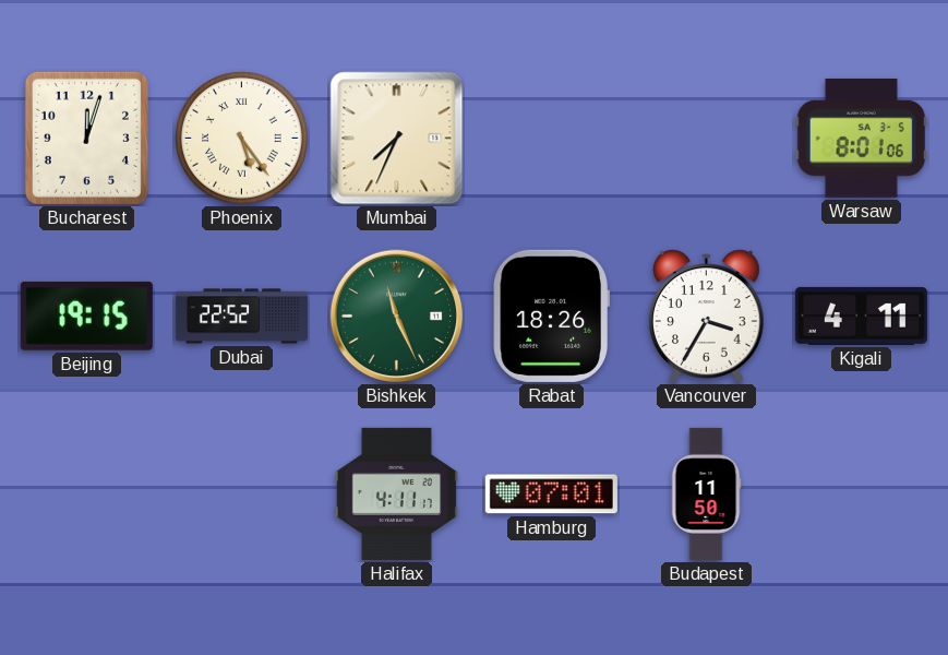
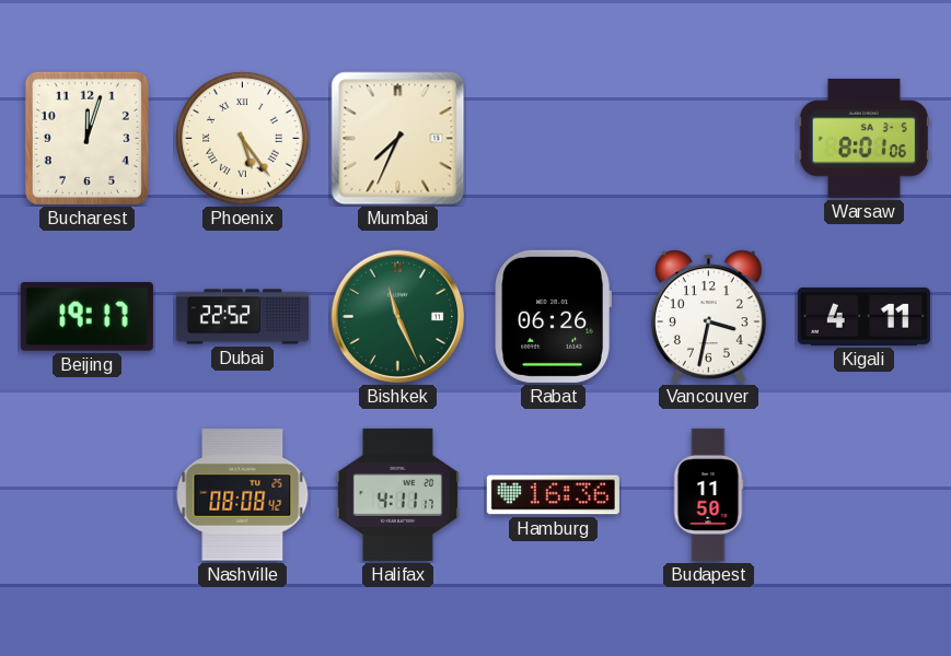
Beijing: 19:15 -> 19:17 (86, 316)
Rabat: 18:26 -> 06:26 (553, 316)
Vancouver: 3:35 -> 3:32 (709, 317)
Nashville: none -> 08:08 (243, 495)
Hamburg: 07:01 -> 16:36 (553, 495)
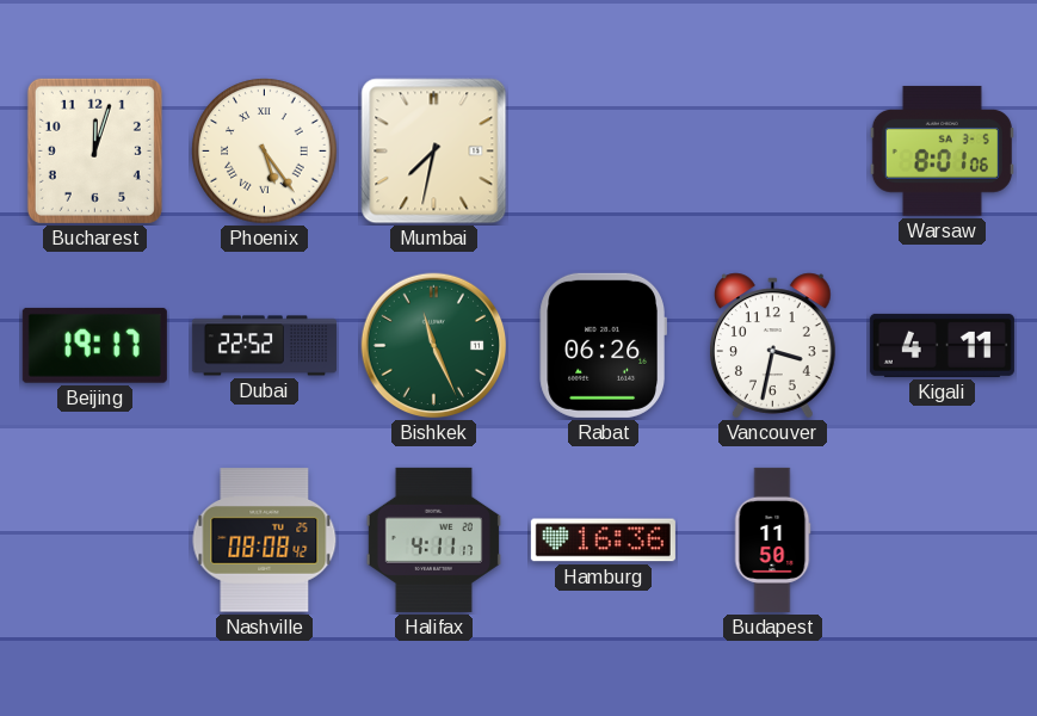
Mumbai: 7:34 -> 7:32 (434, 152)
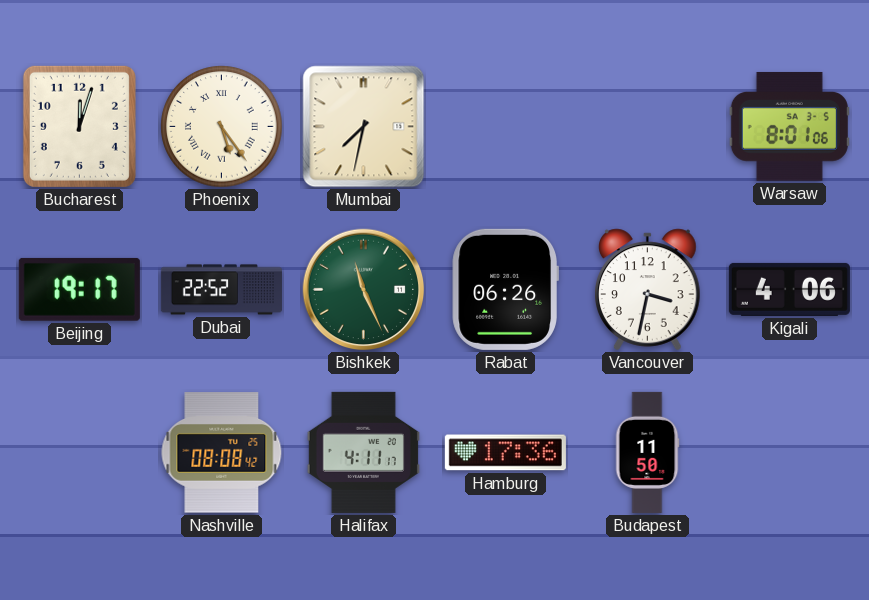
Kigali: 4:11 -> 4:06 (789, 289)
Hamburg: 16:36 -> 17:36 (505, 453)
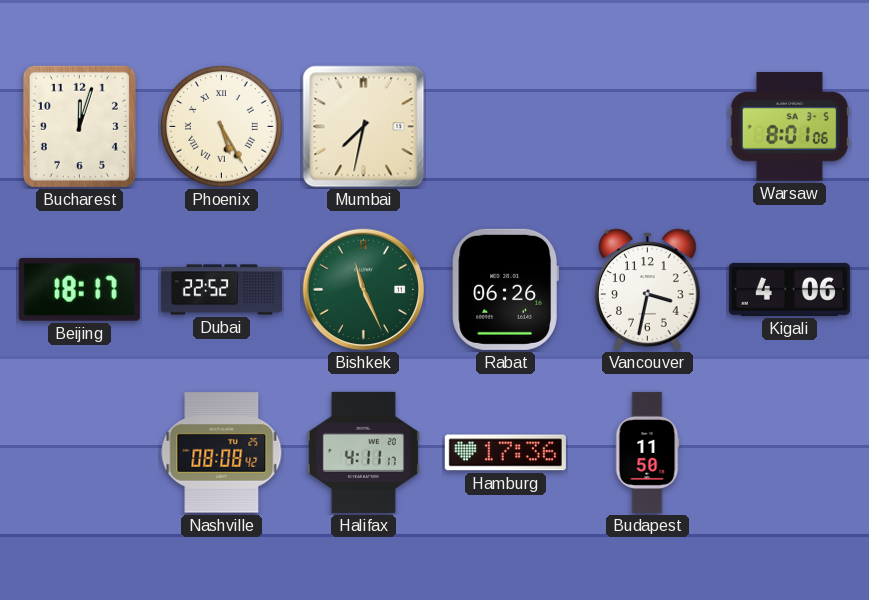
Phoenix: 5:24 -> 5:25 (222, 127)
Beijing: 19:17 -> 18:17 (79, 289)
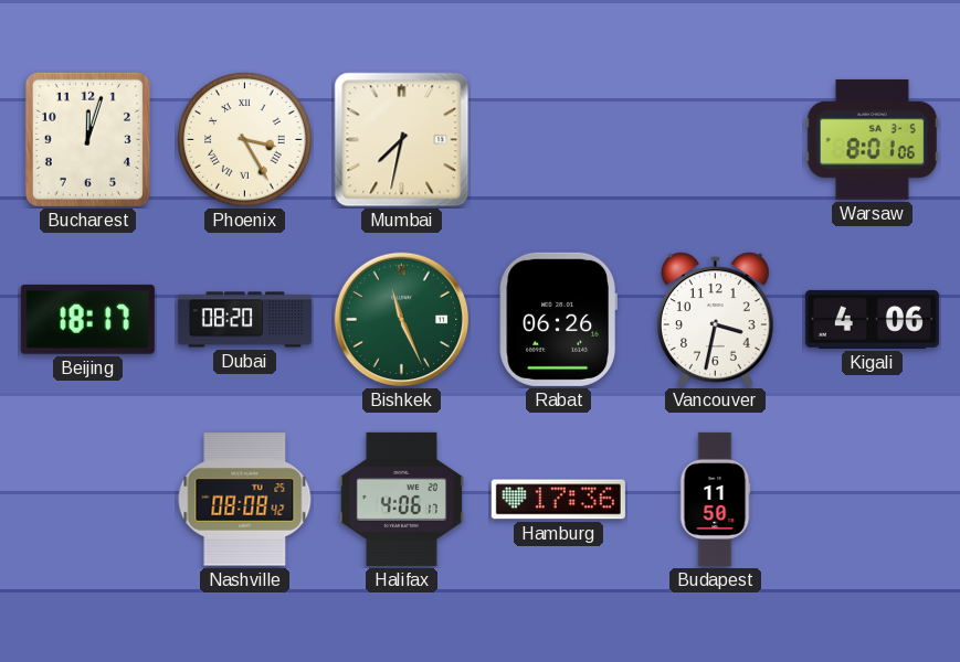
Phoenix: 5:25 -> 3:25 (245, 140)
Dubai: 22:52 -> 08:20 (244, 320)
Halifax: 4:11 -> 4:06 (401, 499)
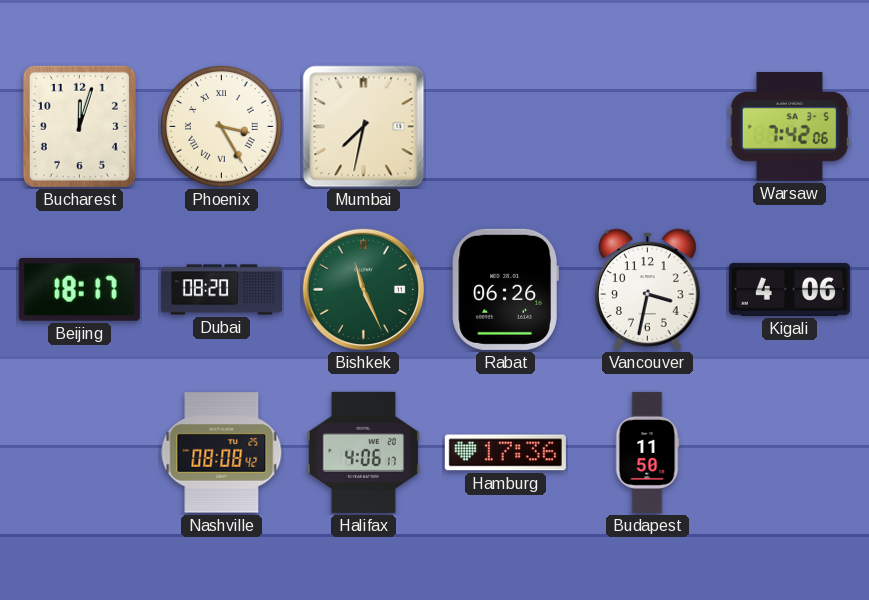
Warsaw: 8:01 -> 7:42 (789, 127)
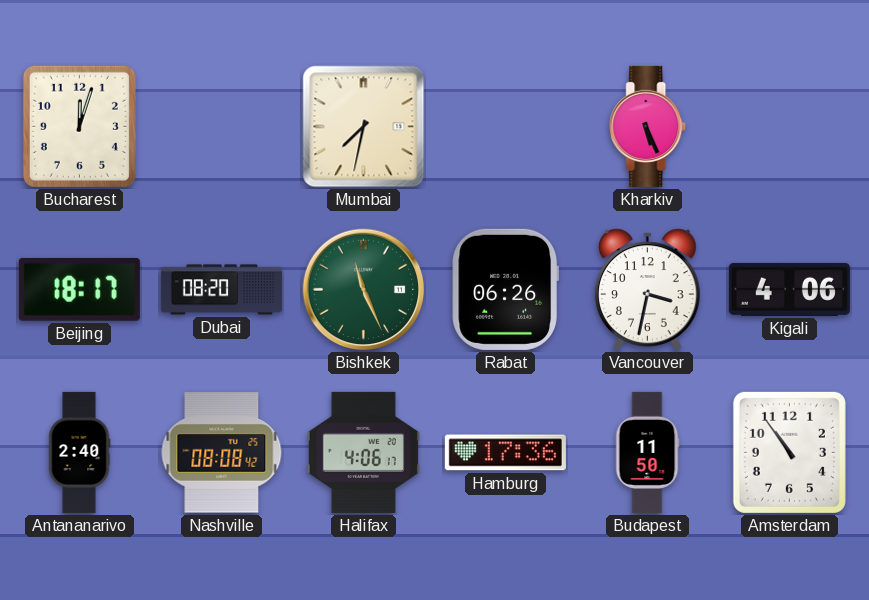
Phoenix: 3:25 -> none (222, 127)
Kharkiv: none -> 5:26 (648, 126)
Warsaw: 7:42 -> none (789, 127)
Antananarivo: none -> 2:40 (79, 452)
Amsterdam: none -> 10:54 (789, 452)
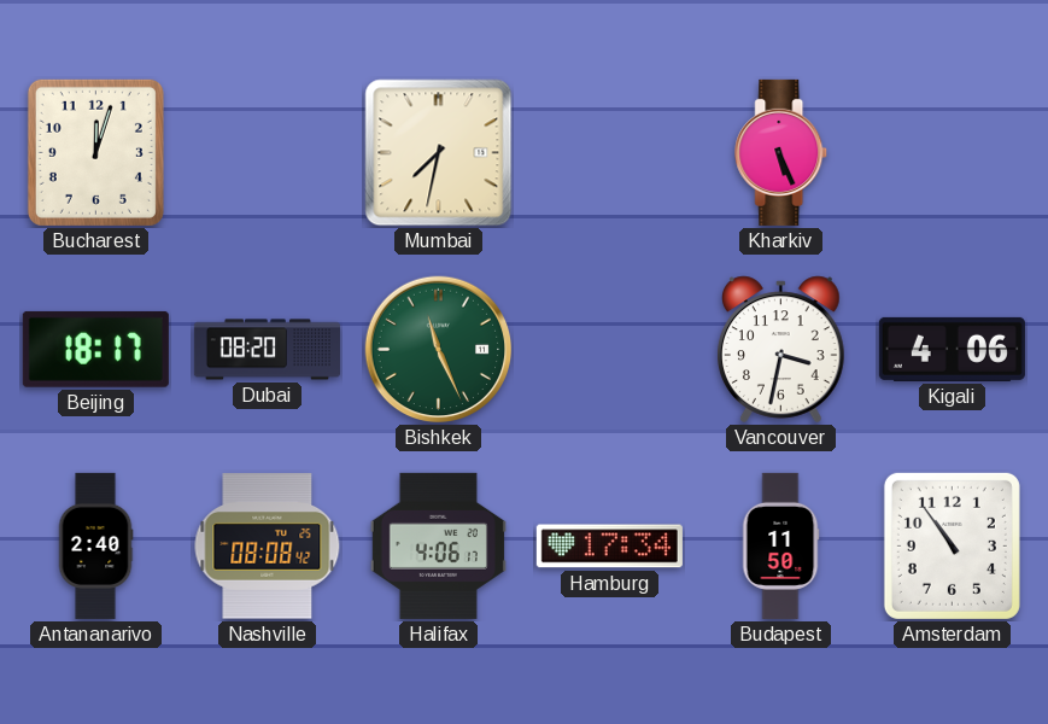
Rabat: 06:26 -> none (505, 289)
Hamburg: 17:36 -> 17:34 (609, 547)
